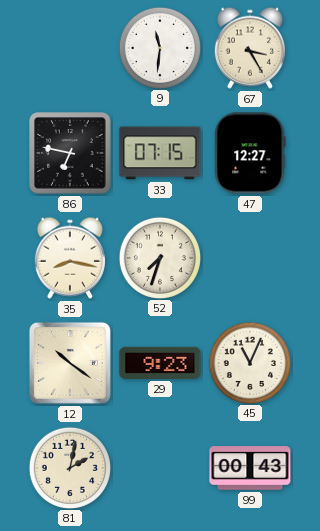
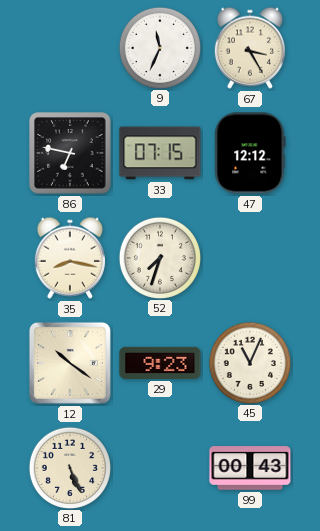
9: 11:31 -> 11:34 (159, 47)
47: 12:27 -> 12:12 (250, 153)
81: 2:02 -> 5:26 (69, 467)
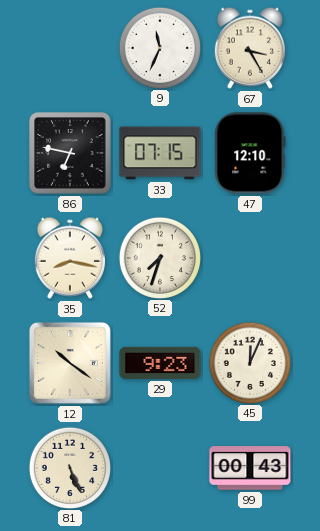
47: 12:12 -> 12:10 (250, 153)
45: 11:04 -> 12:04 (249, 362)
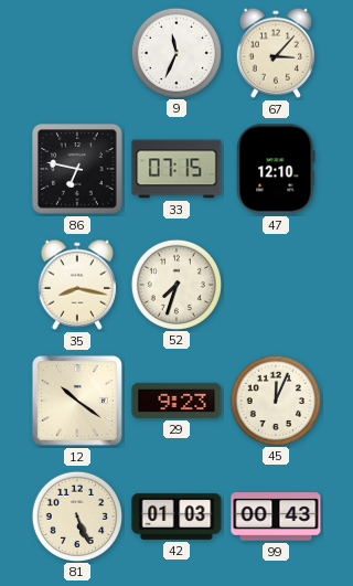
67: 3:25 -> 3:07 (276, 53)
42: none -> 01:03 (176, 516)
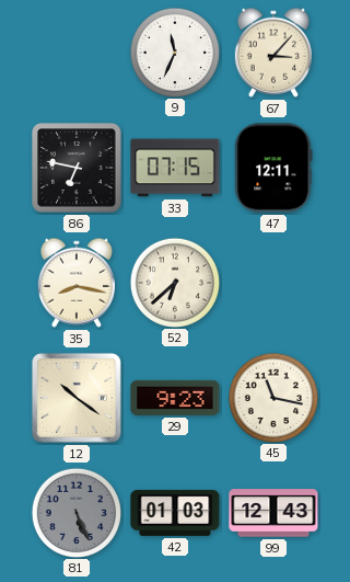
47: 12:10 -> 12:11 (273, 168)
52: 7:33 -> 6:38 (174, 282)
45: 12:04 -> 11:17 (272, 397)
81 dial: cream -> grey (75, 512)
99: 00:43 -> 12:43 (273, 513)
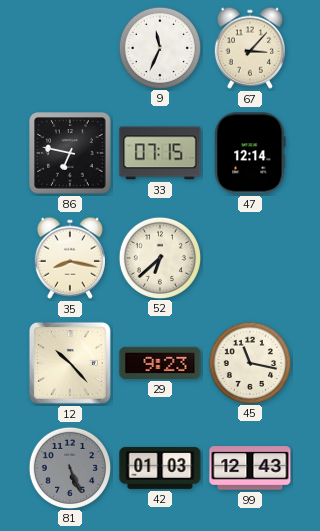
47: 12:11 -> 12:14 (250, 153)
12: 10:21 -> 10:23 (70, 363)
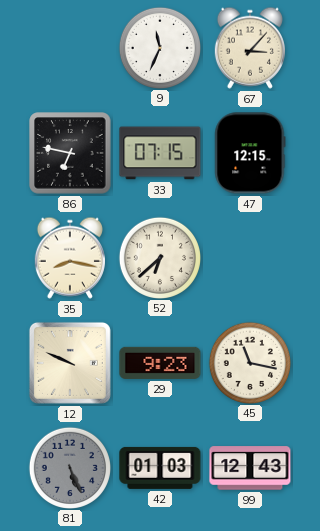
47: 12:14 -> 12:15 (250, 153)
12: 10:23 -> 9:49 (70, 363)
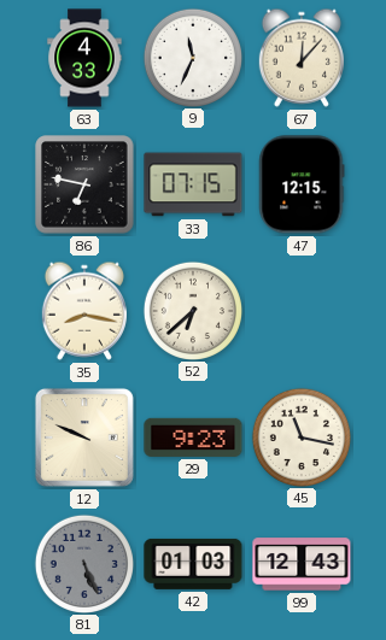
63: none -> 4:33 (84, 58)
67: 3:07 -> 12:07 (302, 58)
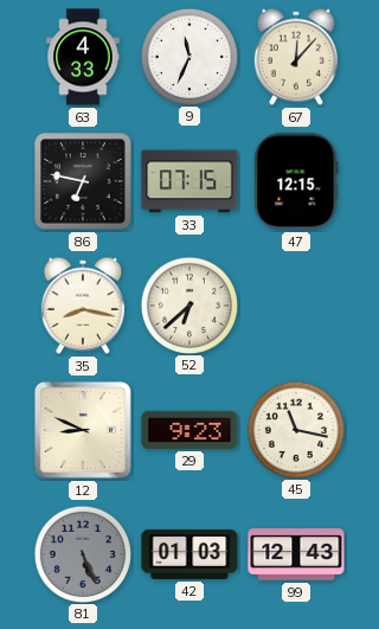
12: 9:49 -> 8:49 (83, 430)
